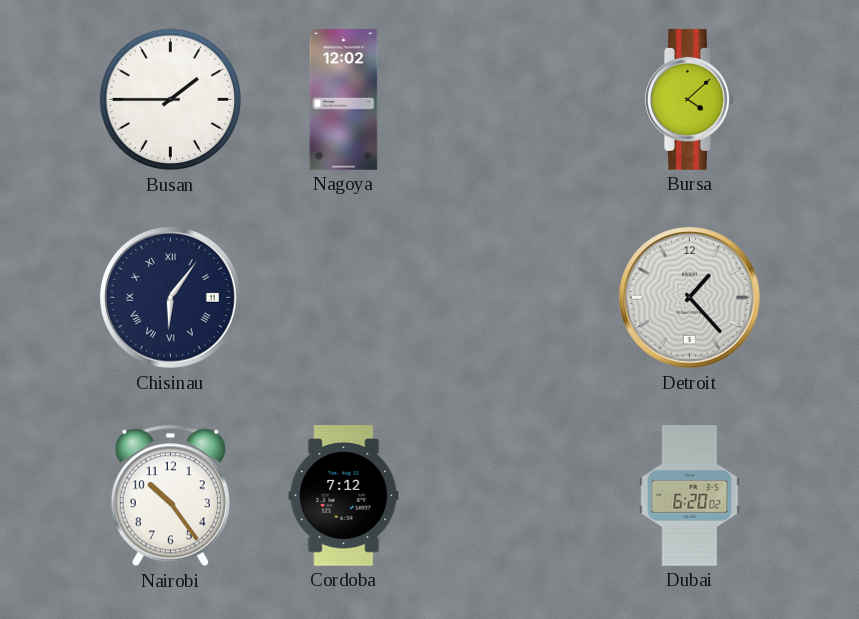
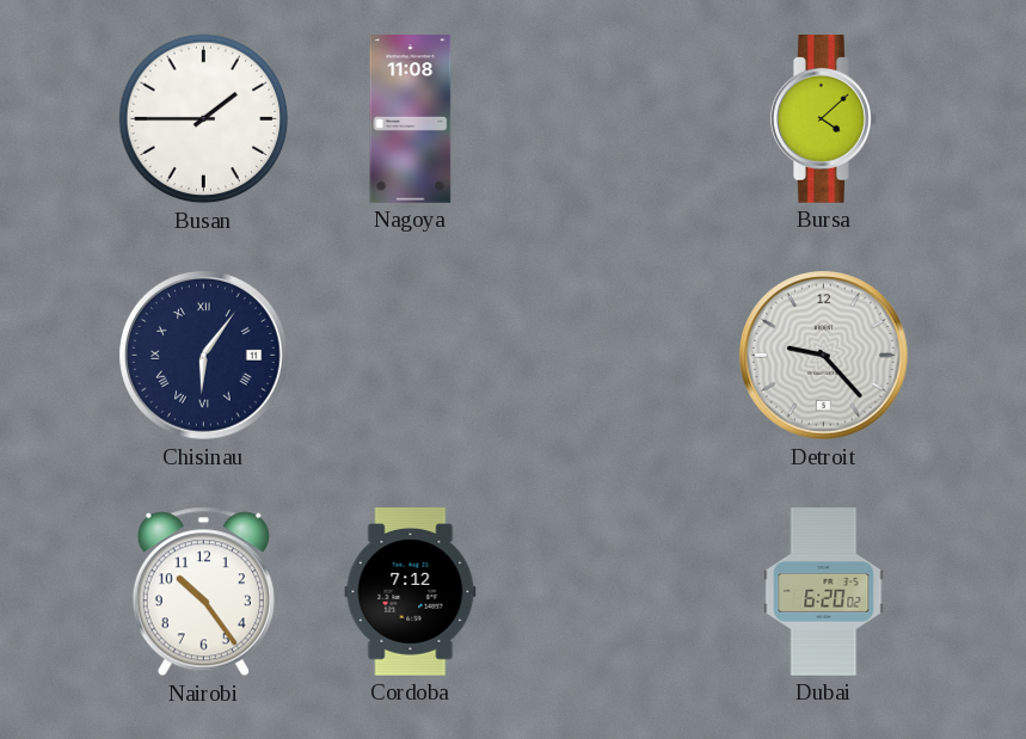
Nagoya: 12:02 -> 11:08 (411, 119)
Detroit: 1:23 -> 9:23 (824, 356)
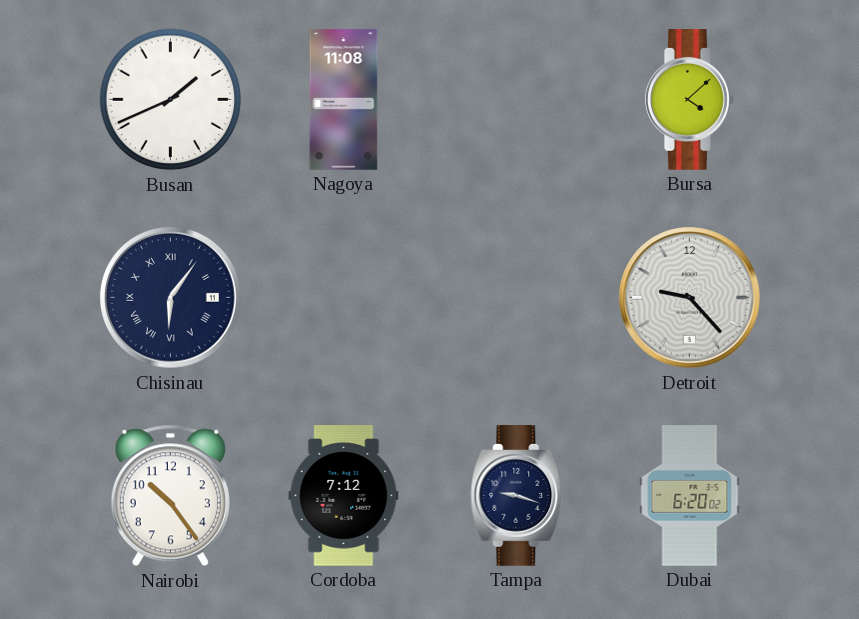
Busan: 1:45 -> 1:41 (171, 100)
Tampa: none -> 9:18 (517, 496)
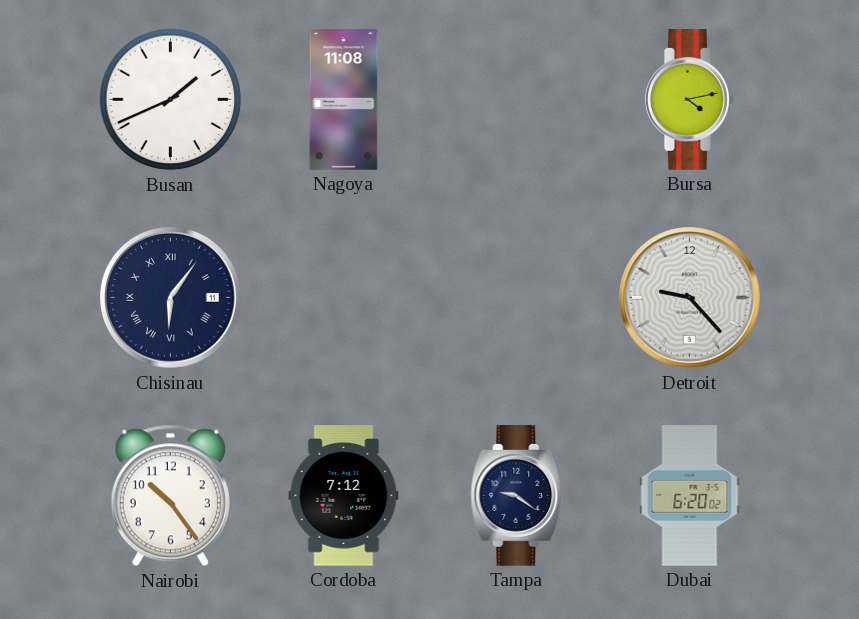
Bursa: 4:08 -> 4:13 (690, 100)
Tampa: 9:18 -> 9:21 (517, 496)
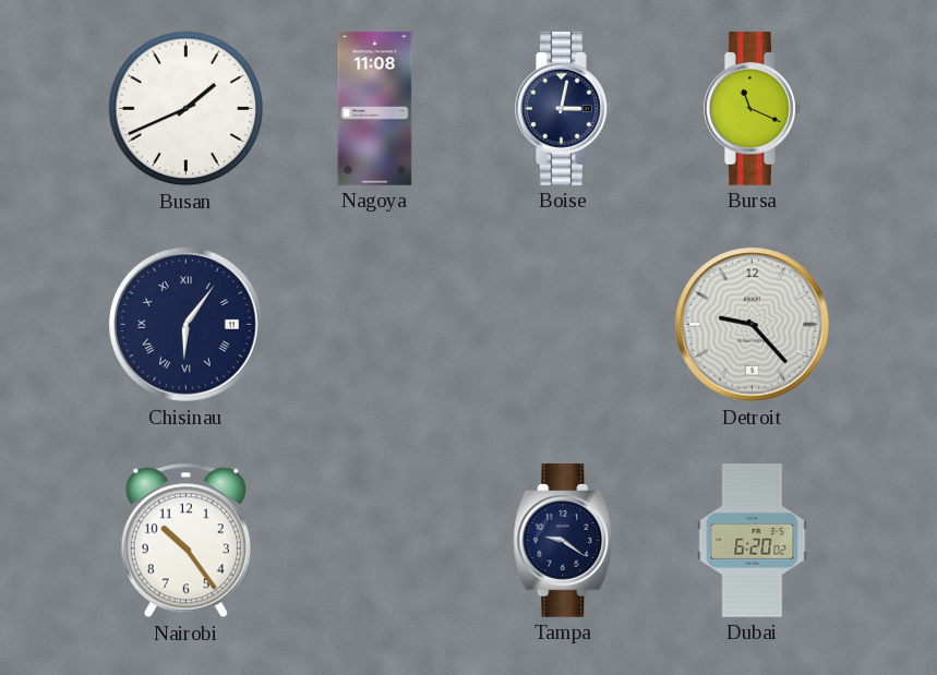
Boise: none -> 3:02 (564, 109)
Bursa: 4:13 -> 11:19 (753, 109)
Cordoba: 7:12 -> none (344, 496)
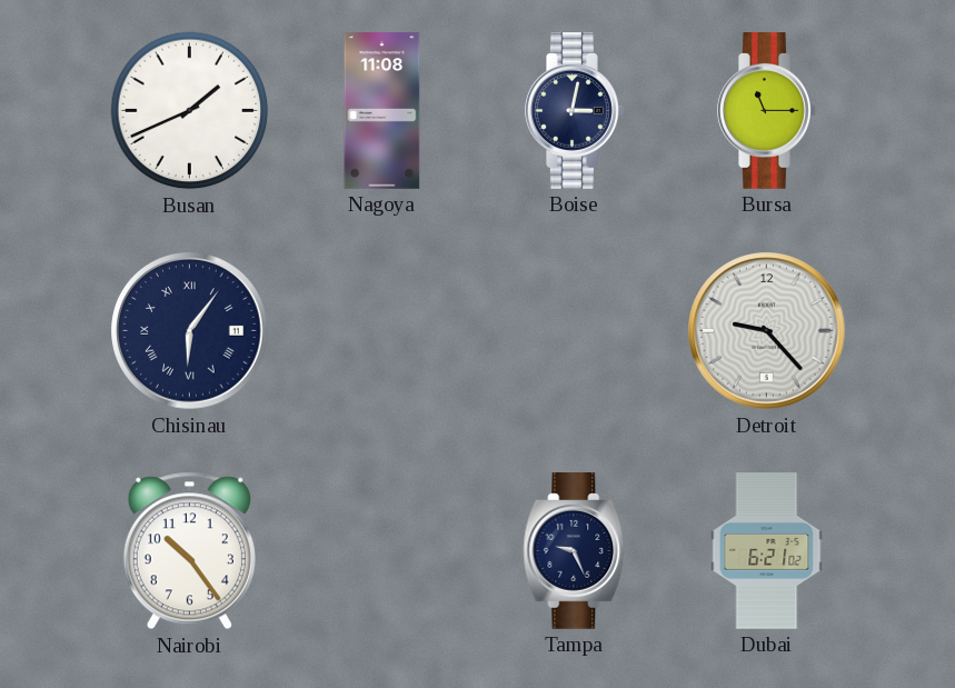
Bursa: 11:19 -> 11:15 (767, 111)
Tampa: 9:21 -> 9:26 (575, 551)
Dubai: 6:20 -> 6:21 (767, 551)
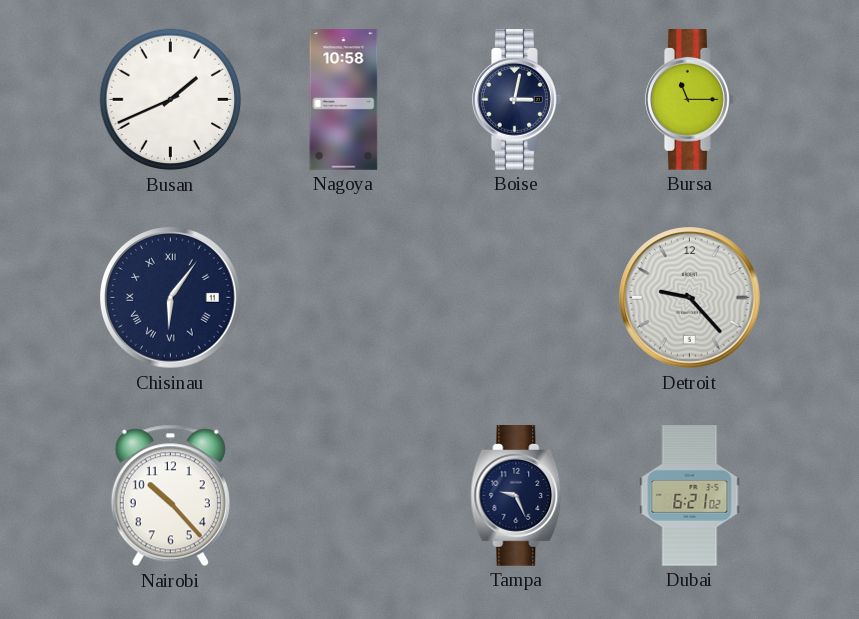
Nagoya: 11:08 -> 10:58 (344, 100)
Nairobi: 10:24 -> 10:23 (170, 496)
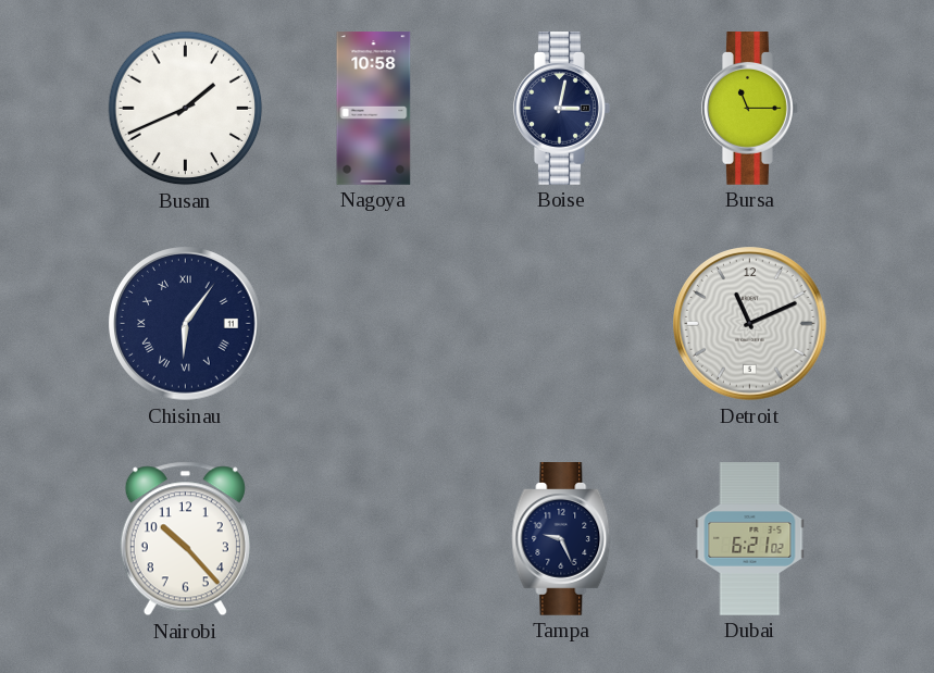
Detroit: 9:23 -> 11:11 (750, 324)
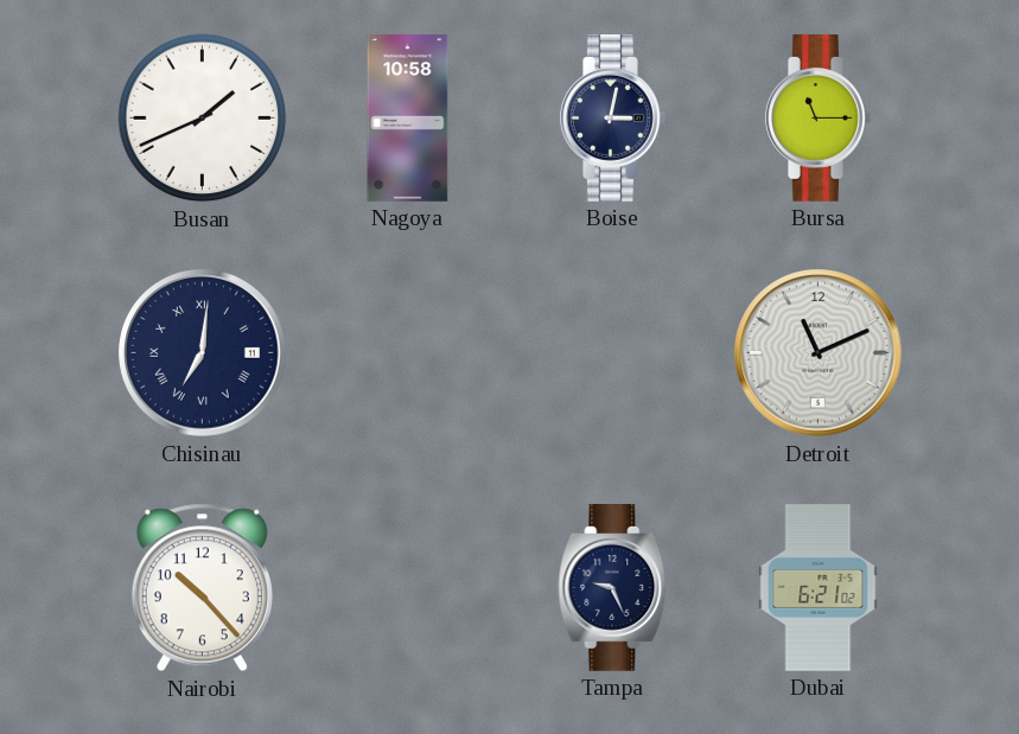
Chisinau: 6:06 -> 7:01 (203, 353)
